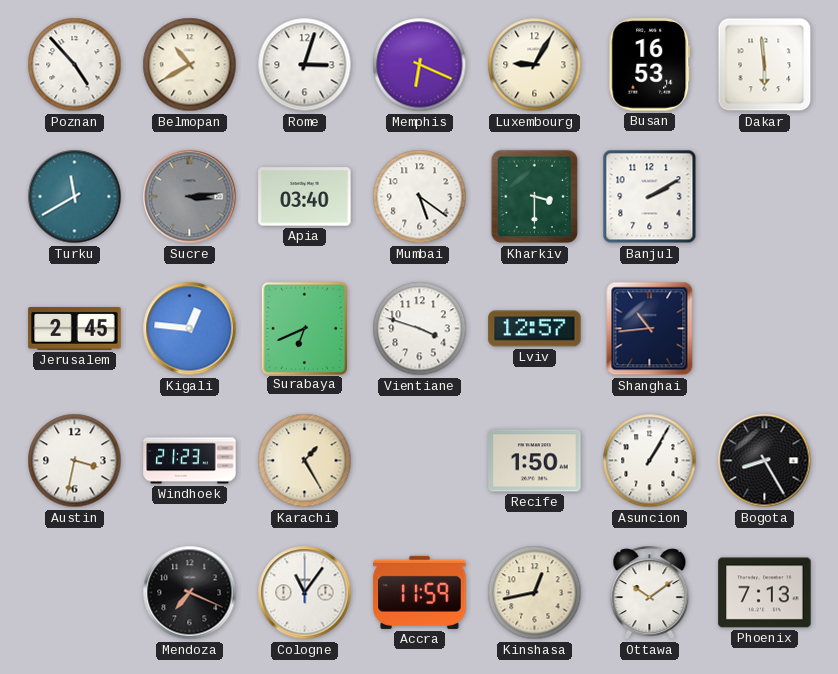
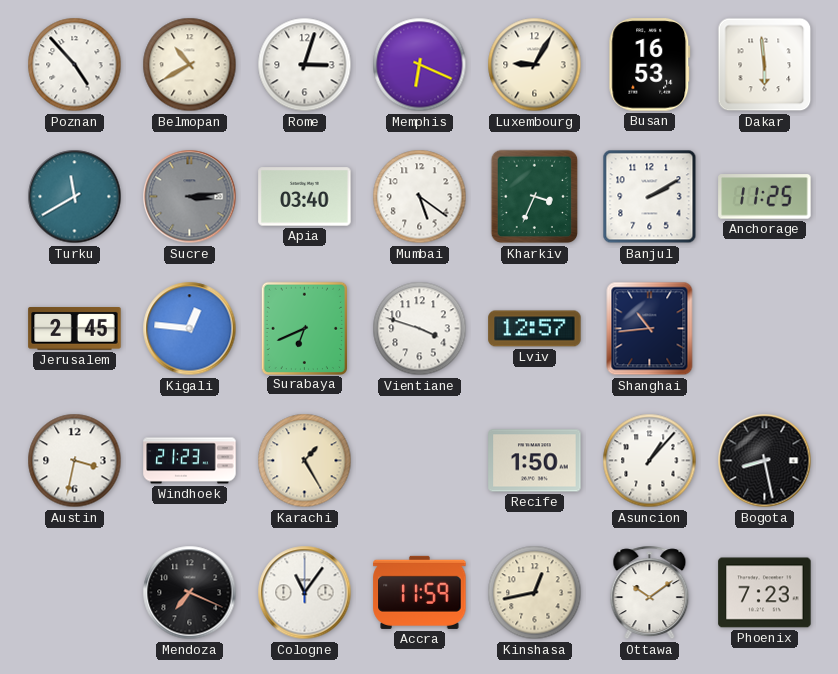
Kharkiv: 3:30 -> 3:34 (535, 197)
Anchorage: none -> 11:25 (765, 197)
Asuncion: 1:05 -> 1:07 (650, 461)
Bogota: 8:25 -> 8:28 (765, 461)
Phoenix: 7:13 -> 7:23 (765, 593)
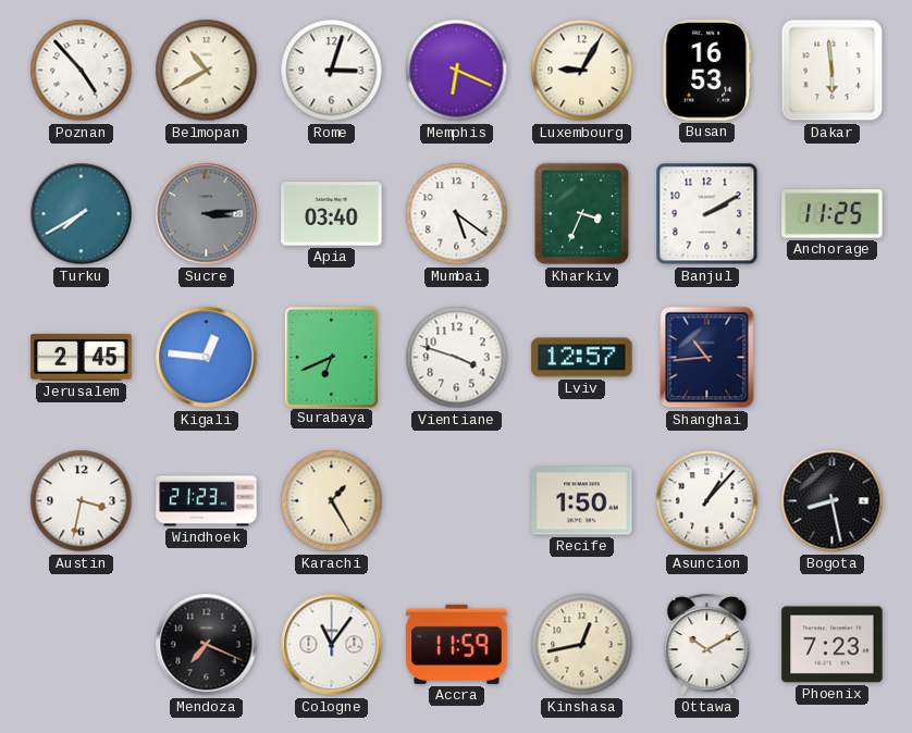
Turku: 11:40 -> 7:40 (82, 214)
Ottawa: 10:09 -> 10:10 (707, 645)
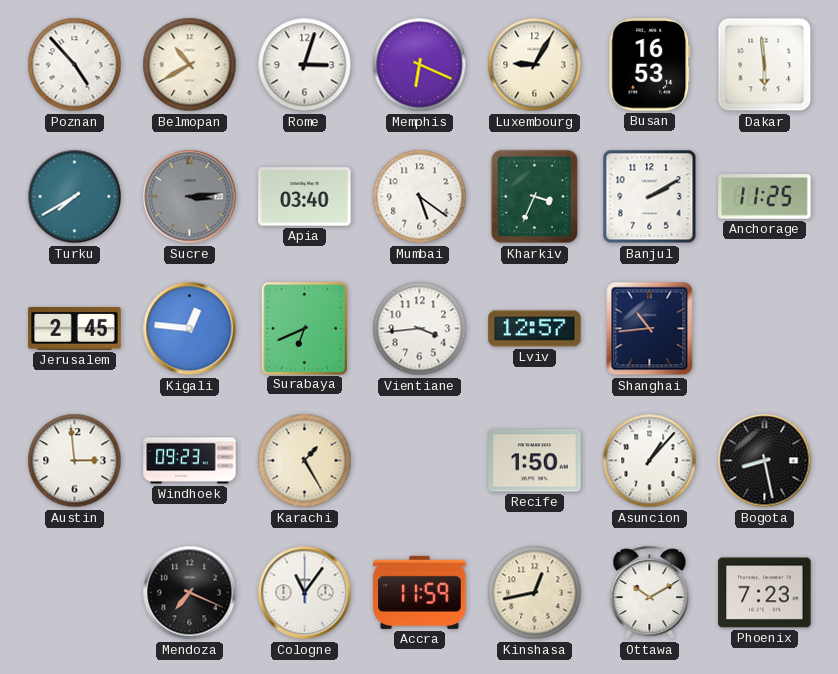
Vientiane: 3:48 -> 3:44 (420, 329)
Austin: 3:32 -> 2:59 (75, 461)
Windhoek: 21:23 -> 09:23 (190, 461)
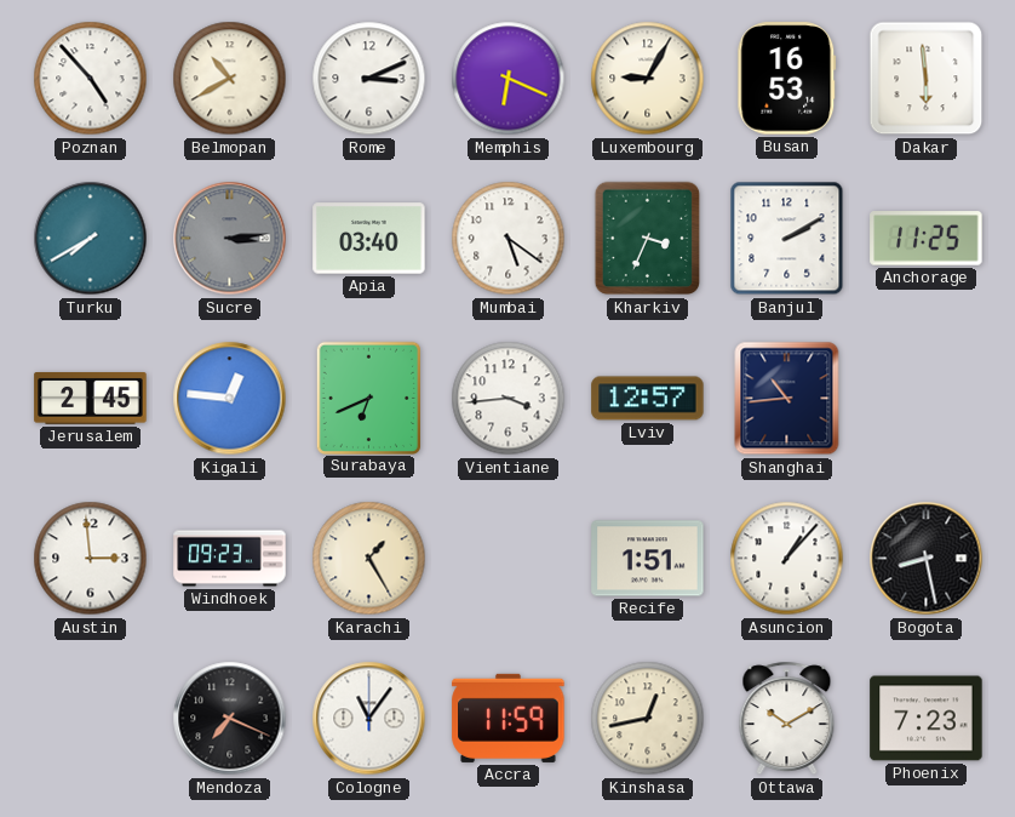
Rome: 3:03 -> 3:11 (369, 79)
Recife: 1:50 -> 1:51 (648, 559)
